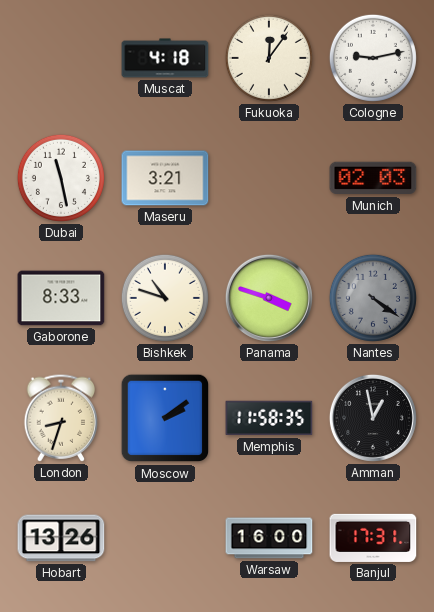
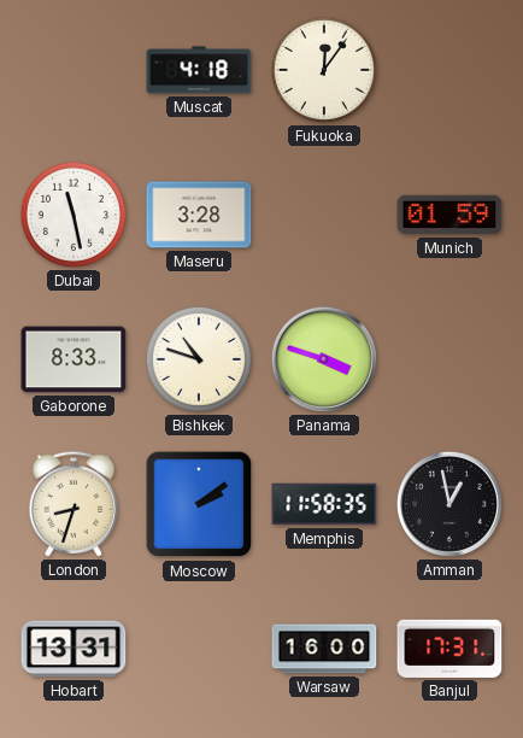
Cologne: 9:13 -> none (373, 58)
Maseru: 3:21 -> 3:28 (199, 215)
Munich: 02:03 -> 01:59 (449, 215)
Nantes: 4:21 -> none (373, 298)
Hobart: 13:26 -> 13:31 (74, 649)
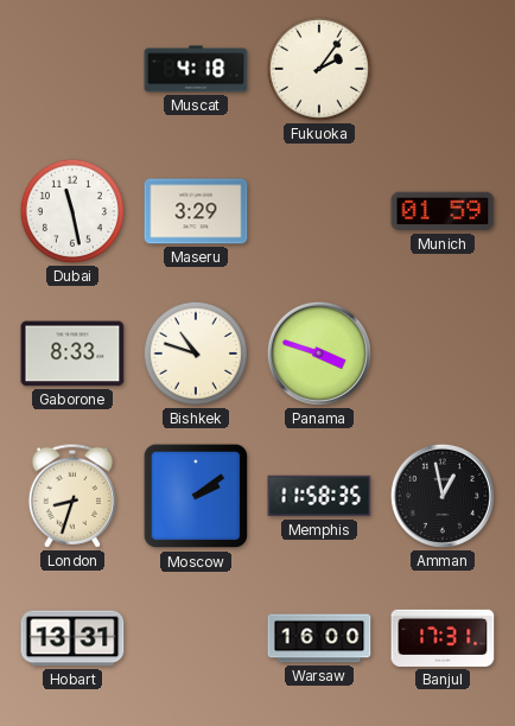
Fukuoka: 12:06 -> 2:06 (319, 69)
Maseru: 3:28 -> 3:29 (196, 211)
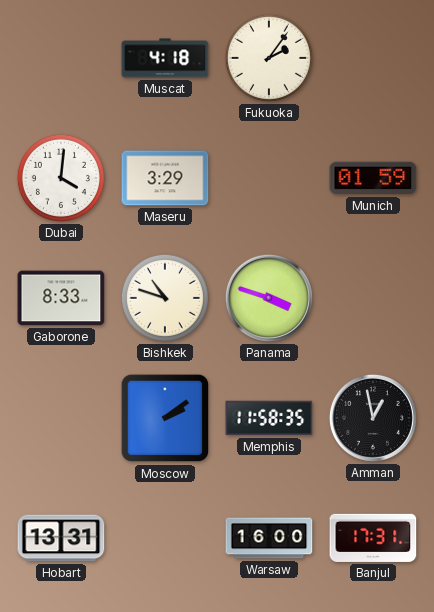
Dubai: 11:28 -> 4:01 (61, 178)
London: 8:33 -> none (72, 496)
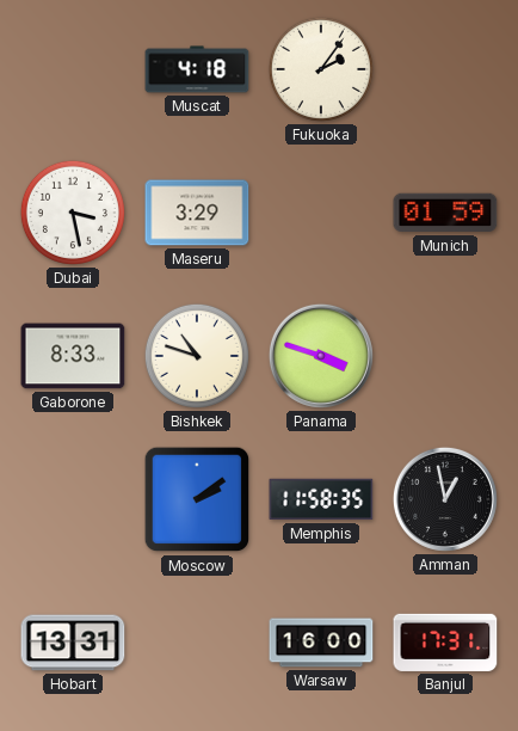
Dubai: 4:01 -> 3:28 (73, 213)
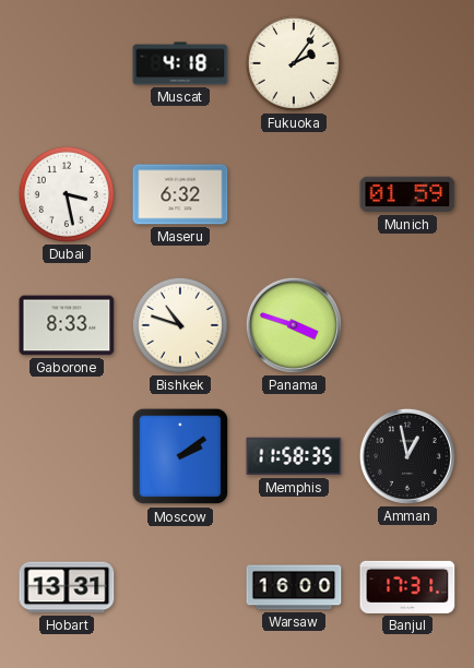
Maseru: 3:29 -> 6:32 (180, 194)
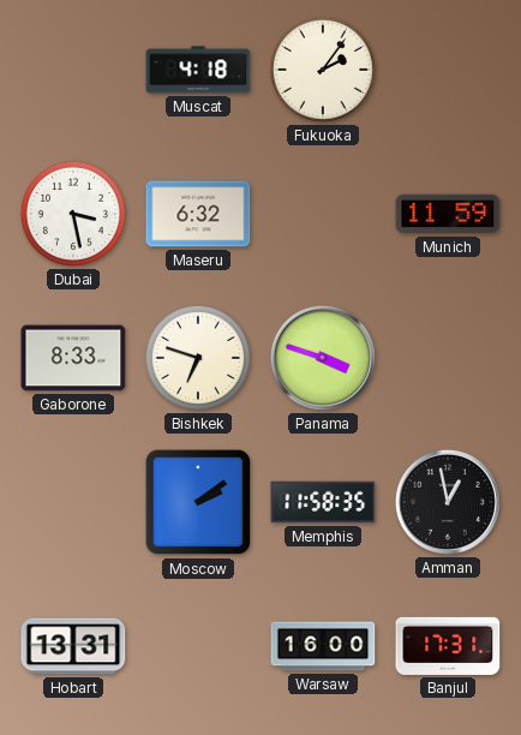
Munich: 01:59 -> 11:59 (448, 214)
Bishkek: 10:48 -> 6:48 (198, 358)
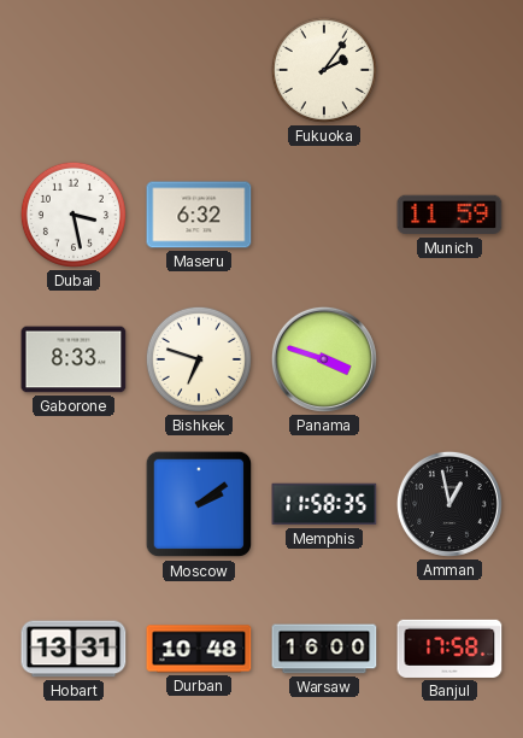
Muscat: 4:18 -> none (198, 70)
Durban: none -> 10:48 (199, 649)
Banjul: 17:31 -> 17:58 (449, 649)
